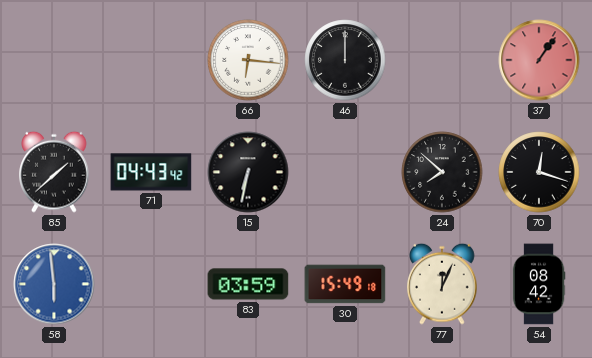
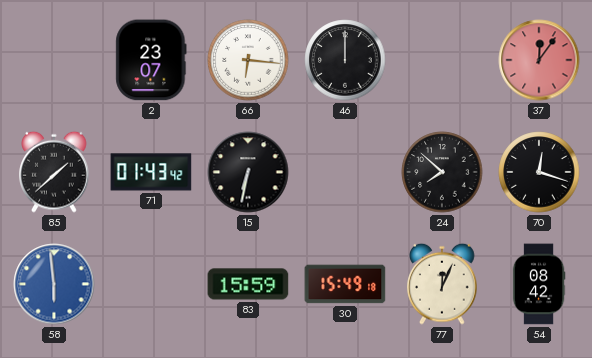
2: none -> 23:07 (151, 60)
37: 1:06 -> 12:06 (539, 60)
71: 04:43 -> 01:43 (151, 172)
83: 03:59 -> 15:59 (248, 284)
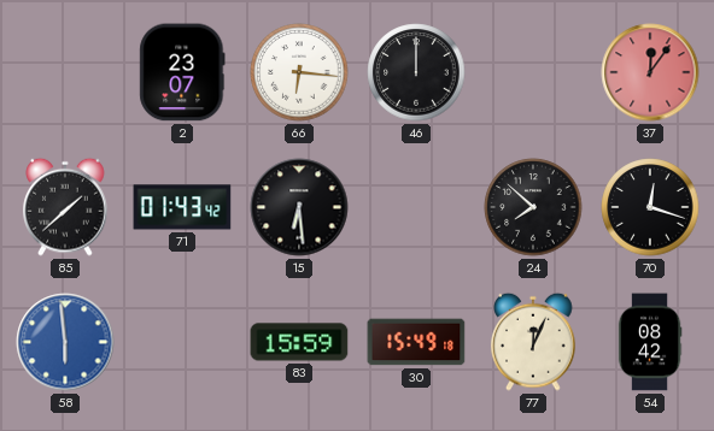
15: 6:32 -> 6:29 (299, 207)
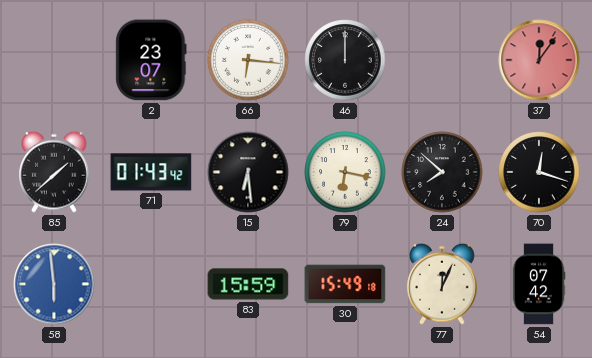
79: none -> 6:17 (345, 172)
54: 08:42 -> 07:42 (539, 284)
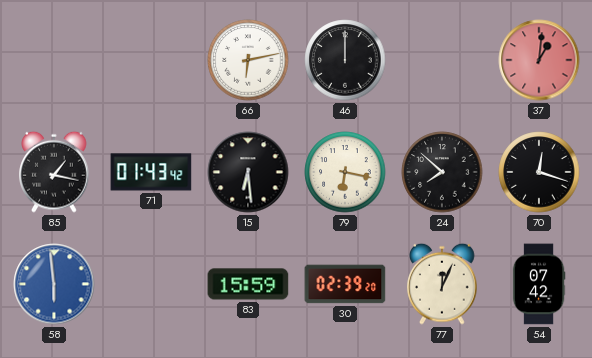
2: 23:07 -> none (151, 60)
66: 6:16 -> 6:13 (248, 60)
37: 12:06 -> 1:01 (539, 60)
85: 1:38 -> 1:17 (54, 172)
30: 15:49 -> 02:39 (345, 284)
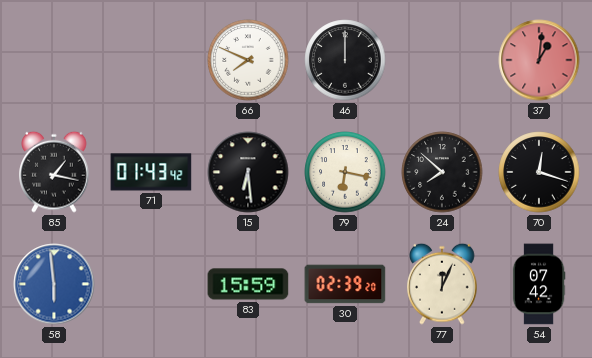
66: 6:13 -> 7:49 (248, 60)
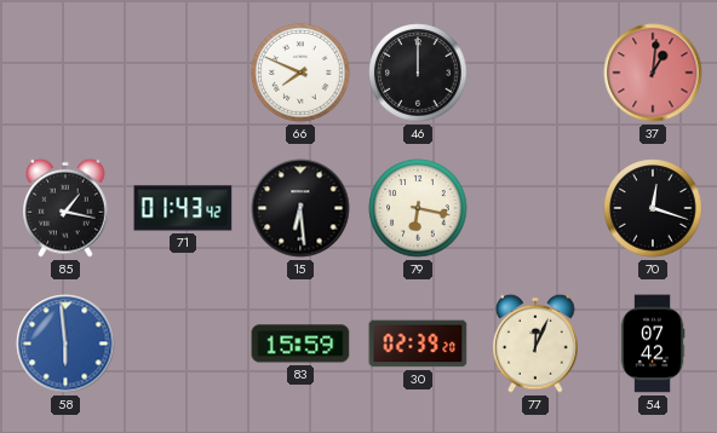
24: 7:52 -> none (442, 172)
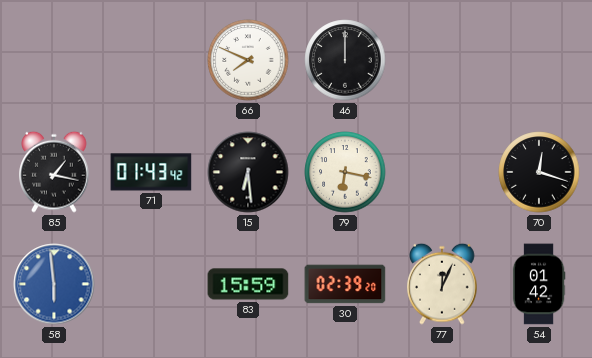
37: 1:01 -> none (653, 73)
54: 07:42 -> 01:42 (539, 284)
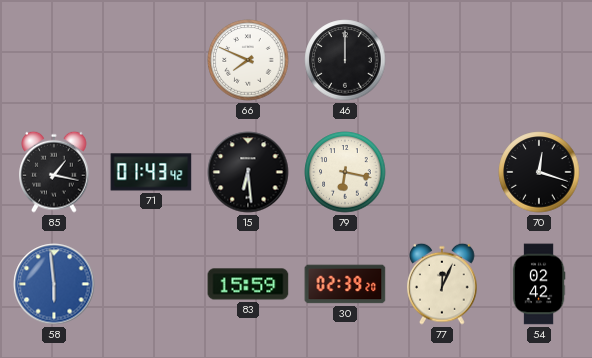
54: 01:42 -> 02:42 (539, 284)
